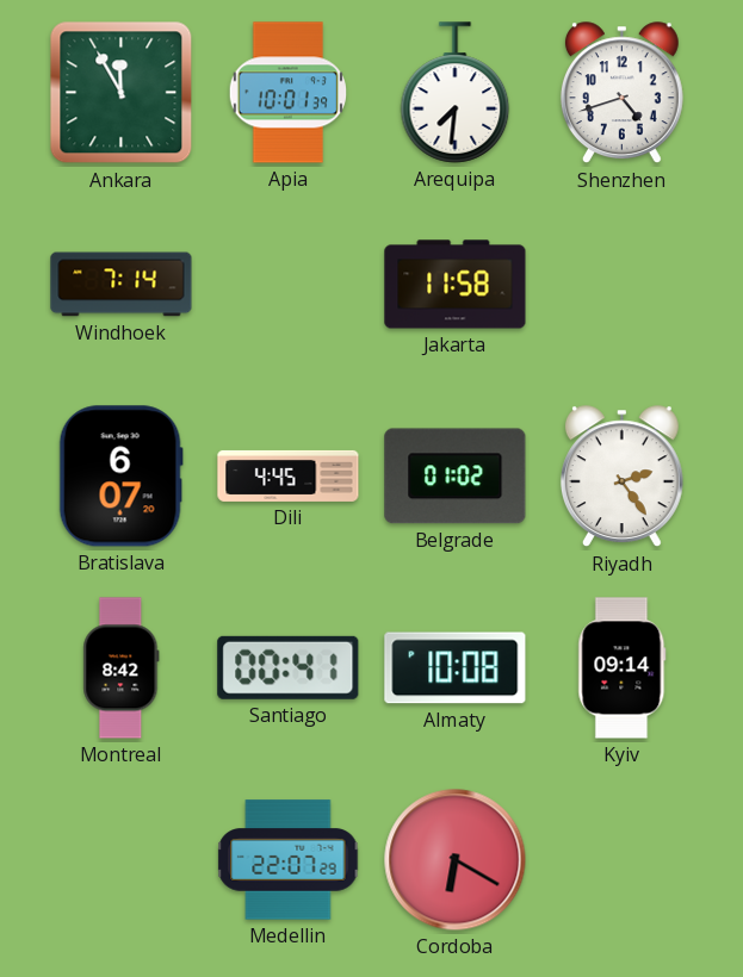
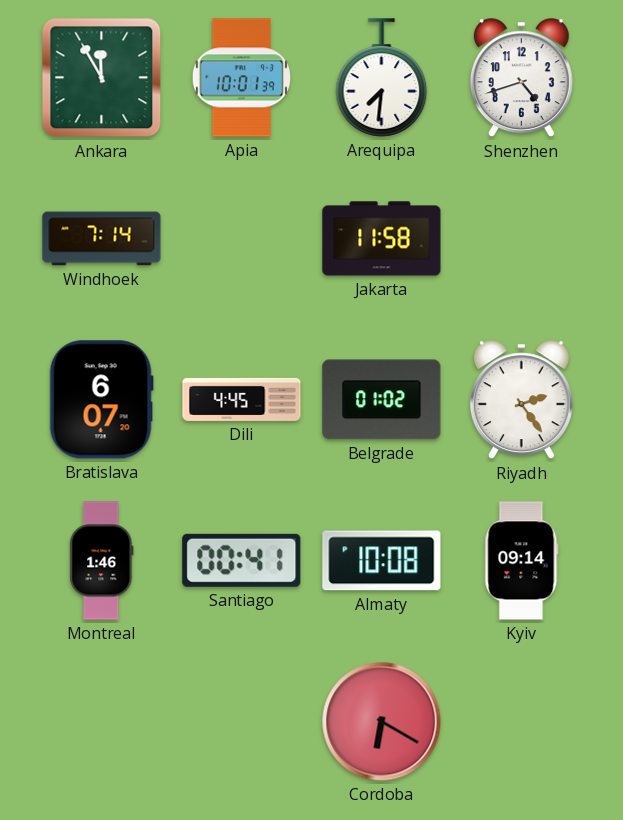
Montreal: 8:42 -> 1:46 (102, 561)
Medellin: 22:07 -> none (289, 860)
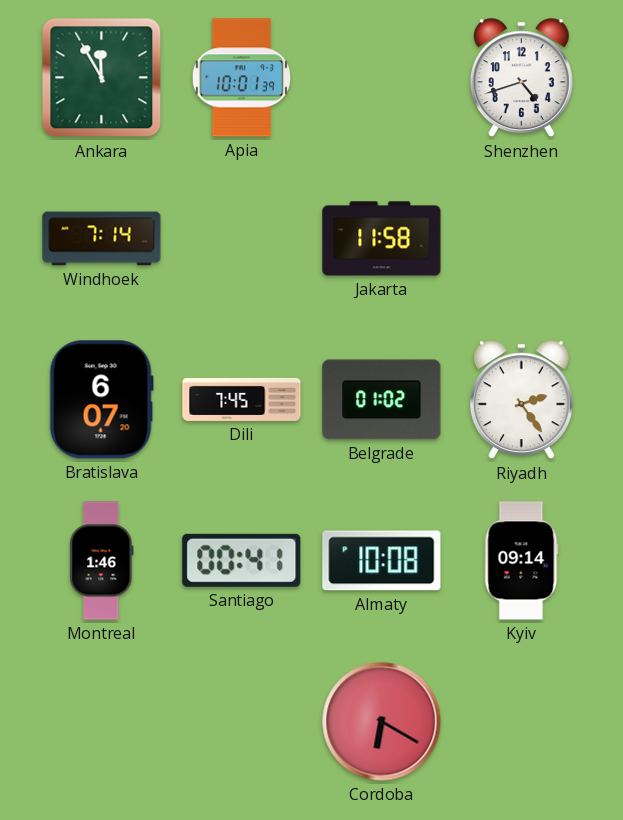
Arequipa: 7:31 -> none (382, 78)
Dili: 4:45 -> 7:45 (242, 399)
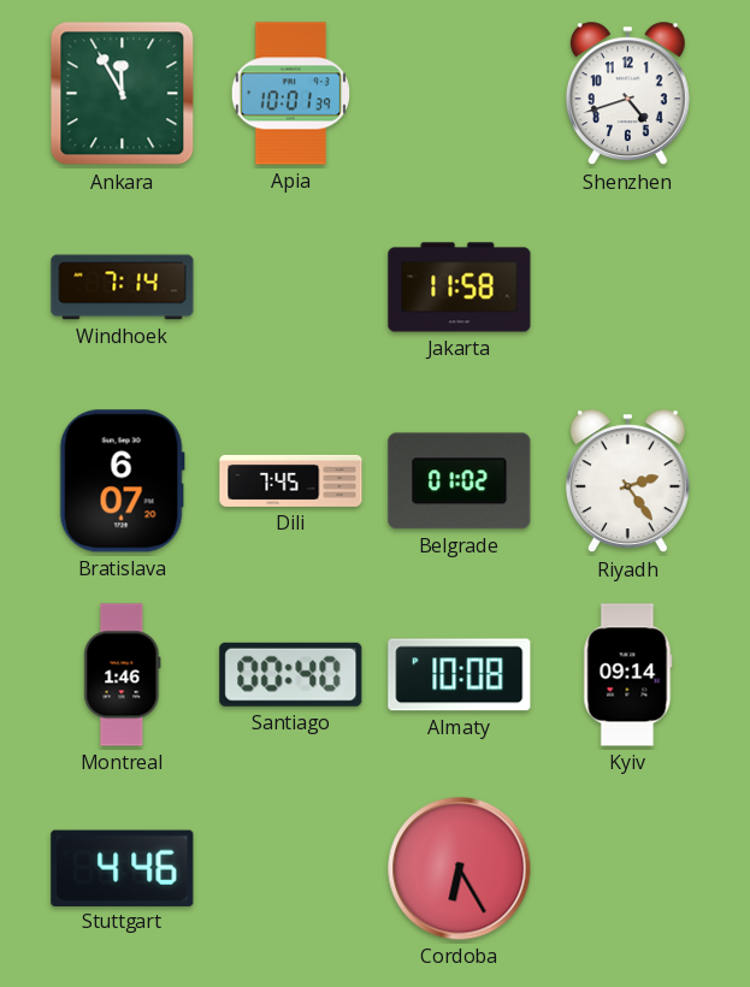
Santiago: 00:41 -> 00:40 (291, 674)
Stuttgart: none -> 4:46 (123, 868)
Cordoba: 6:20 -> 6:25 (460, 869)
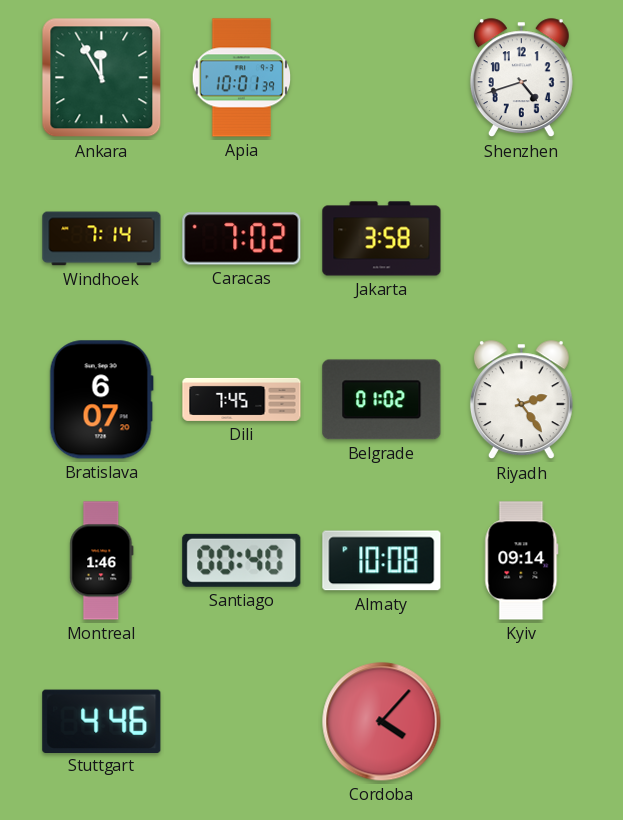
Caracas: none -> 7:02 (242, 239)
Jakarta: 11:58 -> 3:58 (382, 239)
Cordoba: 6:25 -> 4:07 (382, 722)
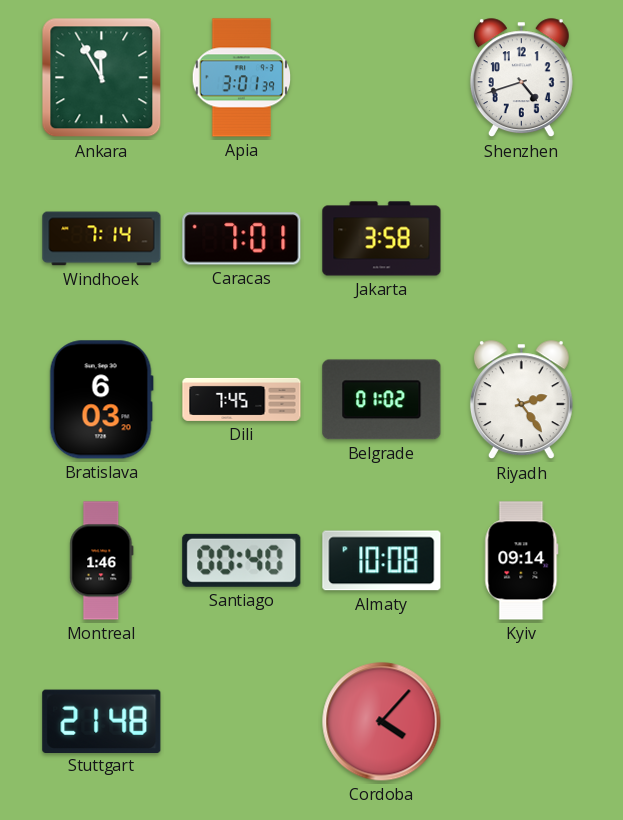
Apia: 10:01 -> 3:01 (241, 78)
Caracas: 7:02 -> 7:01 (242, 239)
Bratislava: 6:07 -> 6:03 (101, 400)
Stuttgart: 4:46 -> 21:48 (102, 721)
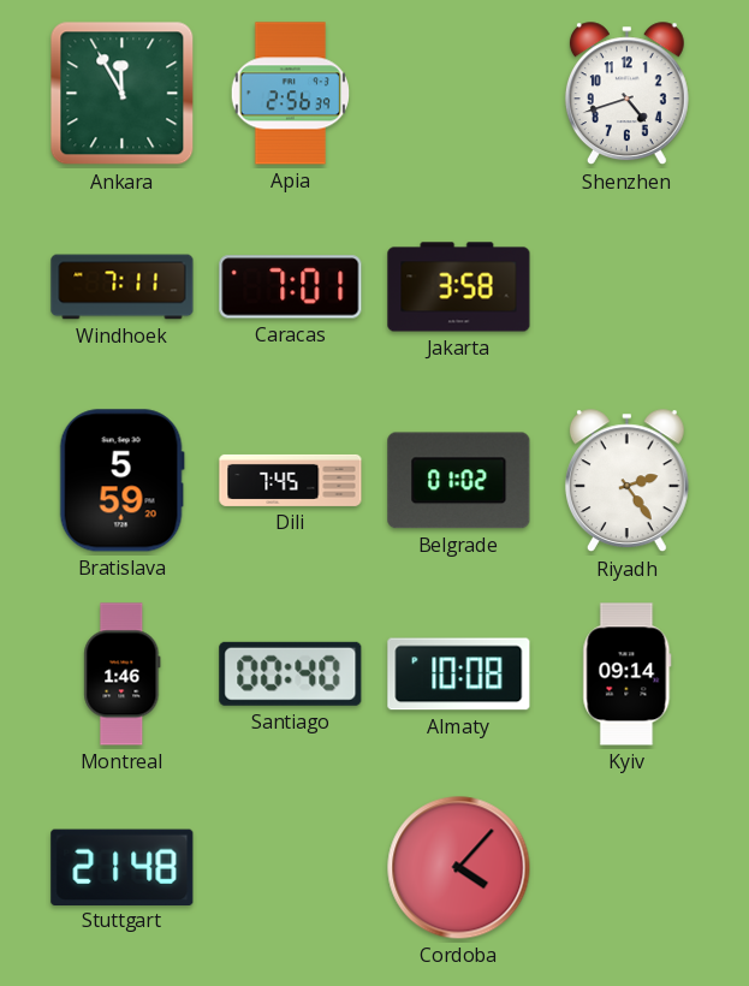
Apia: 3:01 -> 2:56 (290, 94)
Windhoek: 7:14 -> 7:11 (123, 287)
Bratislava: 6:03 -> 5:59 (121, 481)
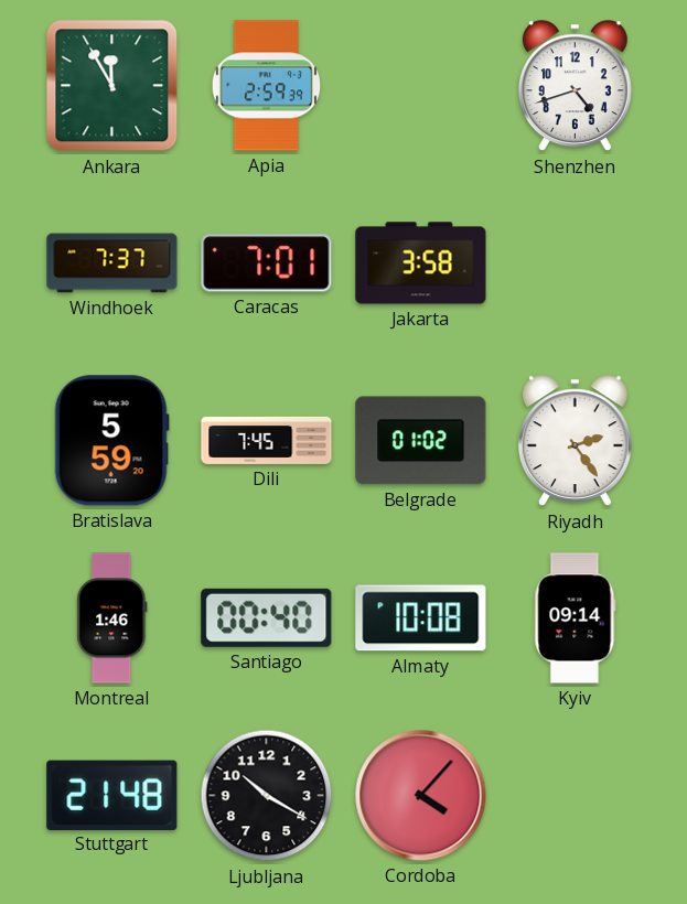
Apia: 2:56 -> 2:59 (266, 86)
Windhoek: 7:11 -> 7:37 (112, 263)
Ljubljana: none -> 10:20 (267, 796)
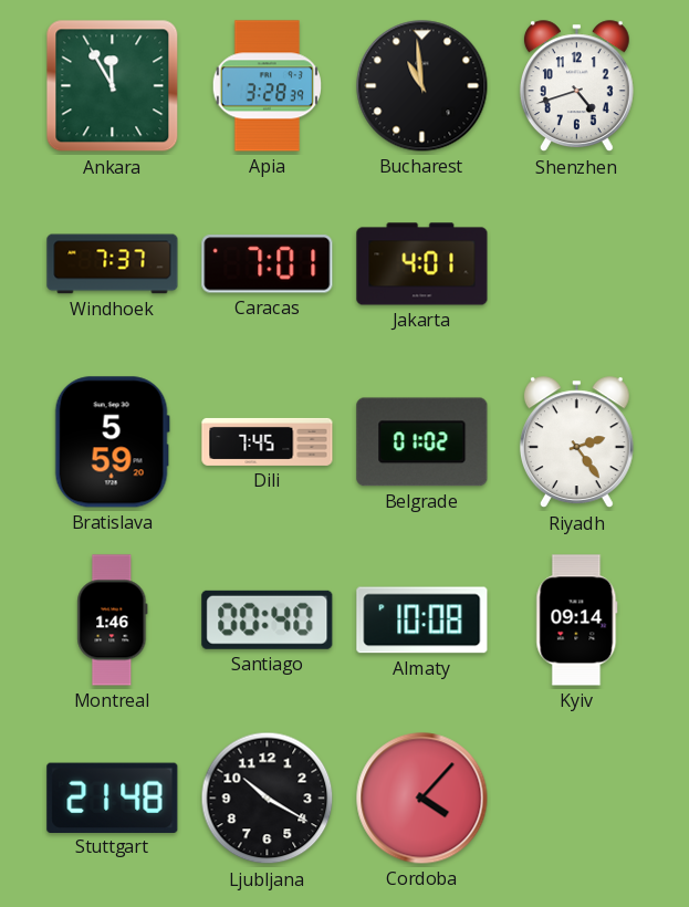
Apia: 2:59 -> 3:28 (267, 86)
Bucharest: none -> 10:59 (422, 86)
Jakarta: 3:58 -> 4:01 (422, 264)
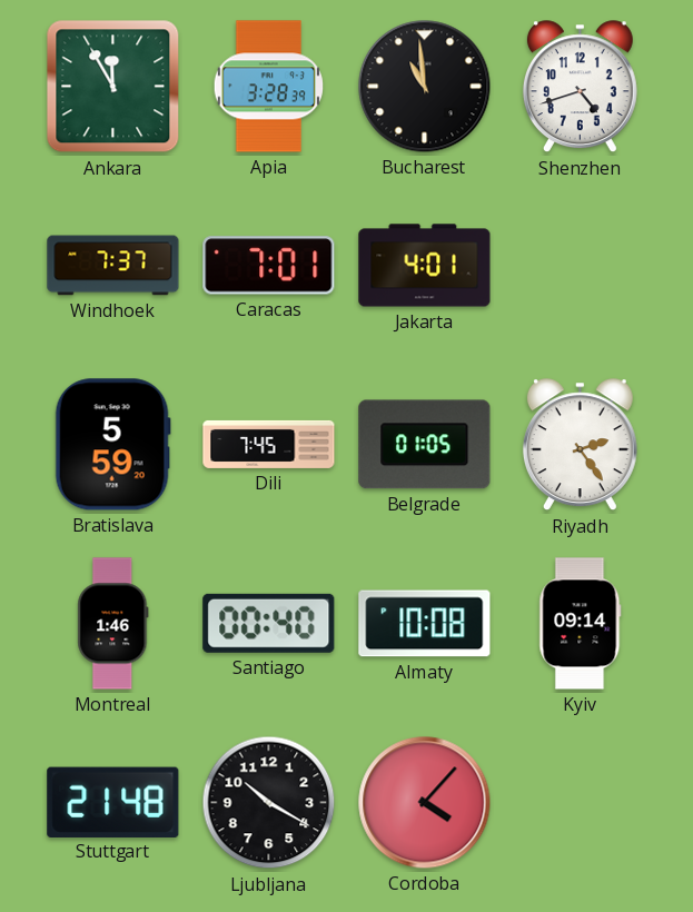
Belgrade: 01:02 -> 01:05 (425, 445)
